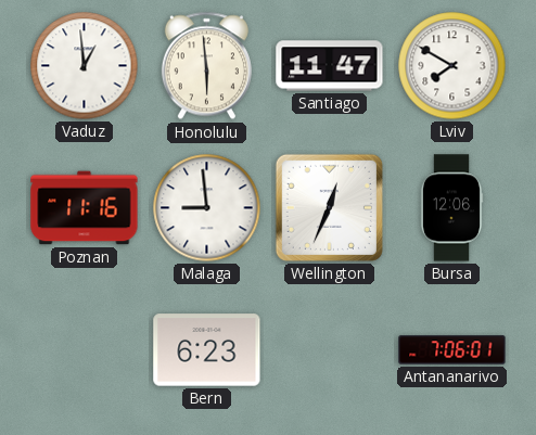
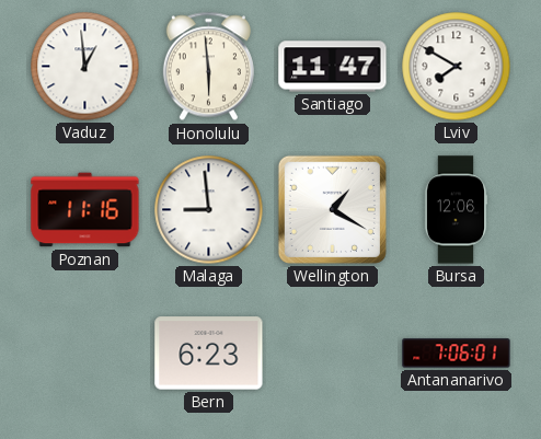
Wellington: 12:34 -> 1:20 (332, 209)
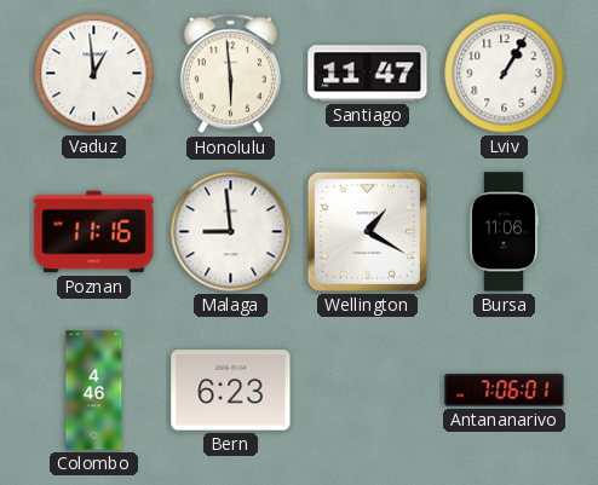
Lviv: 7:50 -> 1:05 (505, 74)
Bursa: 12:06 -> 11:06 (504, 232)
Colombo: none -> 4:46 (94, 391)
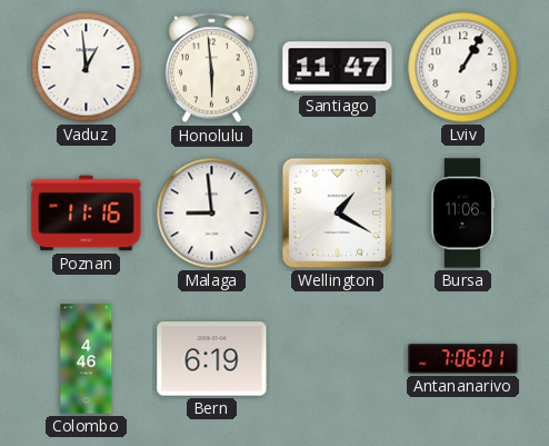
Bern: 6:23 -> 6:19 (212, 359)
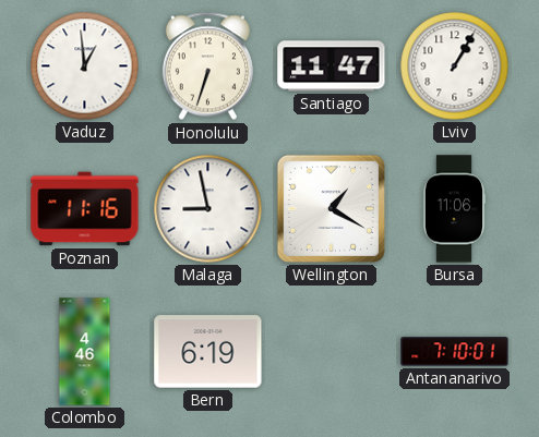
Honolulu: 5:59 -> 6:33 (207, 66)
Malaga: 8:59 -> 8:58 (208, 209)
Antananarivo: 7:06 -> 7:10 (455, 352)
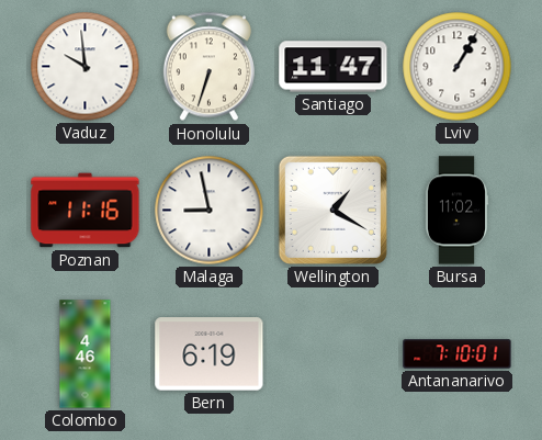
Vaduz: 12:59 -> 9:59 (86, 67)
Bursa: 11:06 -> 11:02 (456, 211)
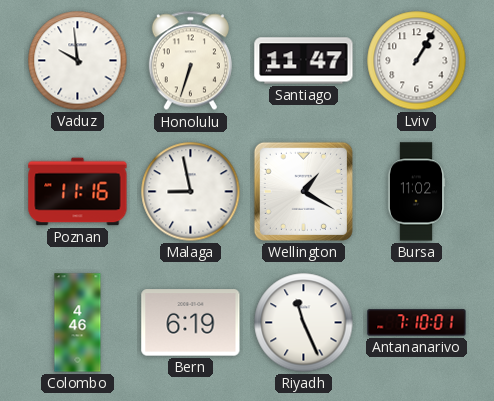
Riyadh: none -> 11:26 (304, 323)
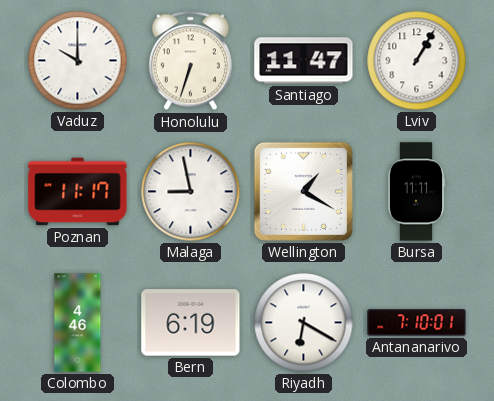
Vaduz: 9:59 -> 10:00 (78, 61)
Poznan: 11:16 -> 11:17 (78, 192)
Bursa: 11:02 -> 11:11 (416, 192)
Riyadh: 11:26 -> 6:20 (304, 323)
